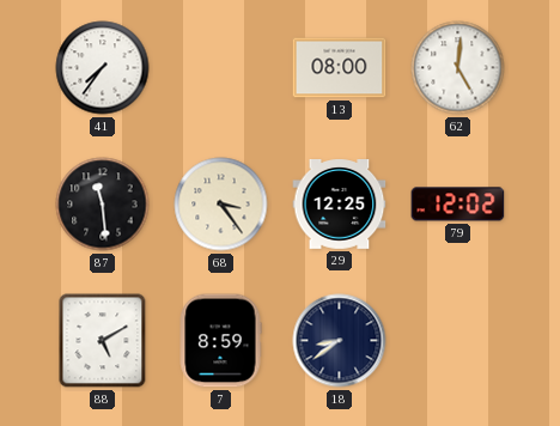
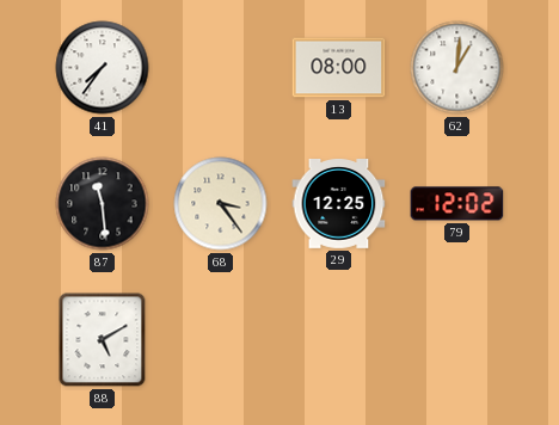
62: 5:01 -> 1:01 (457, 68)
7: 8:59 -> none (220, 341)
18: 8:39 -> none (340, 341)
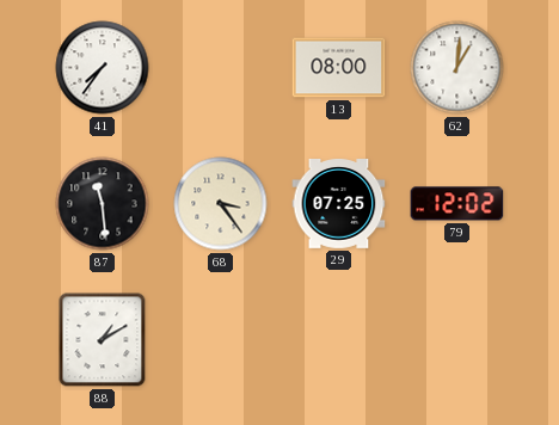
29: 12:25 -> 07:25 (339, 204)
88: 5:10 -> 1:10 (103, 340)
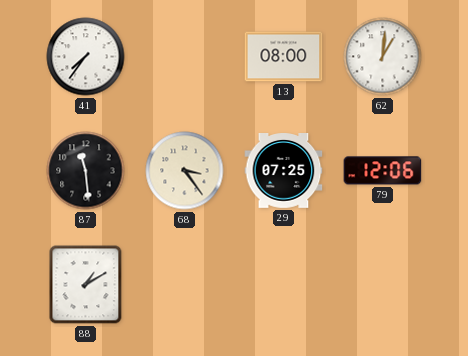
79: 12:02 -> 12:06 (383, 171)
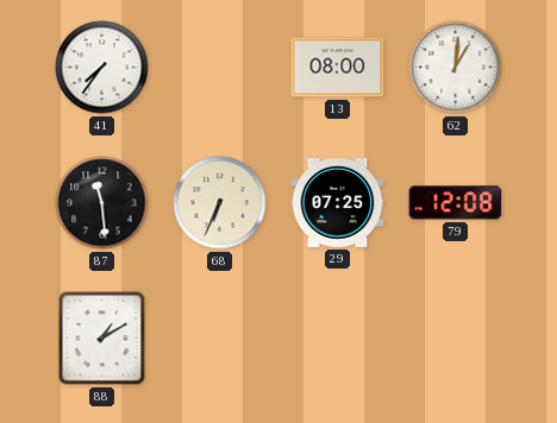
68: 3:24 -> 6:34 (220, 203)
79: 12:06 -> 12:08 (456, 203)
